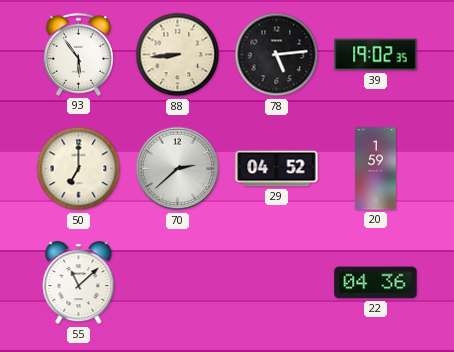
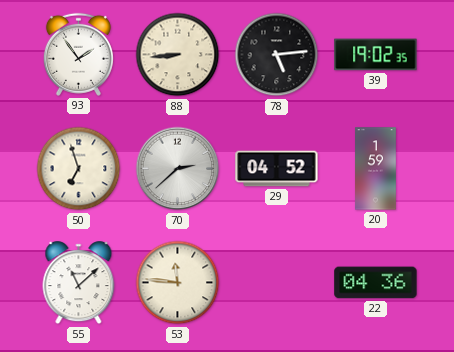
93: 5:54 -> 1:54 (78, 54)
50: 7:00 -> 6:57 (79, 169)
53: none -> 11:46 (178, 283)
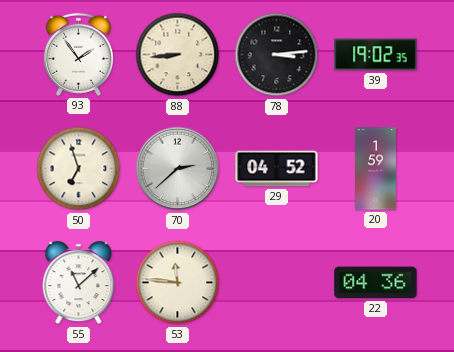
78: 5:14 -> 3:14 (277, 55)
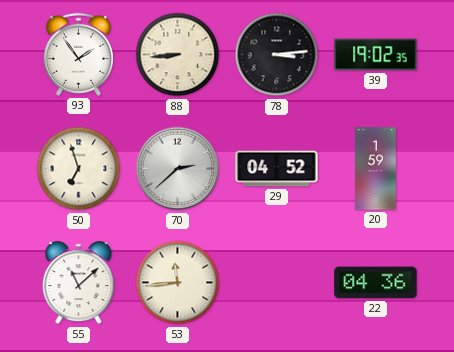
53: 11:46 -> 11:44 (178, 283)
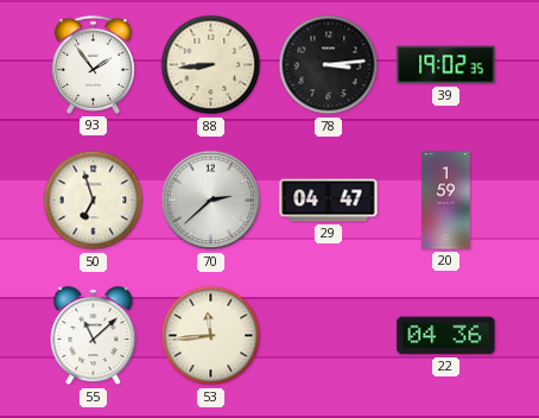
29: 04:52 -> 04:47 (329, 201)
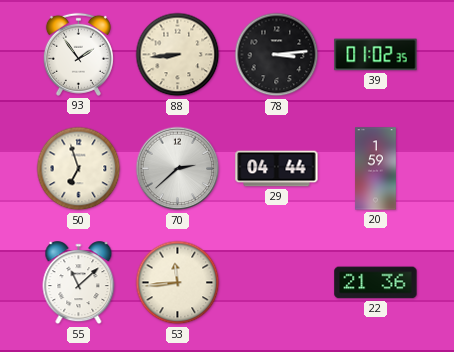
39: 19:02 -> 01:02 (376, 55)
29: 04:47 -> 04:44 (277, 169)
22: 04:36 -> 21:36 (376, 283)
